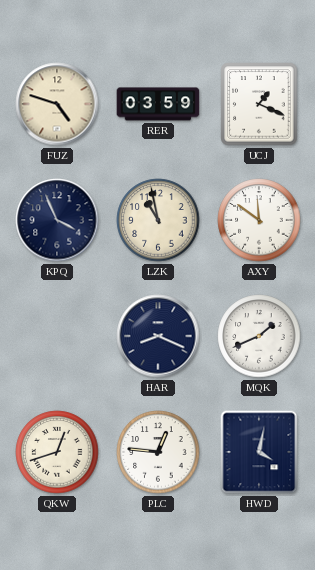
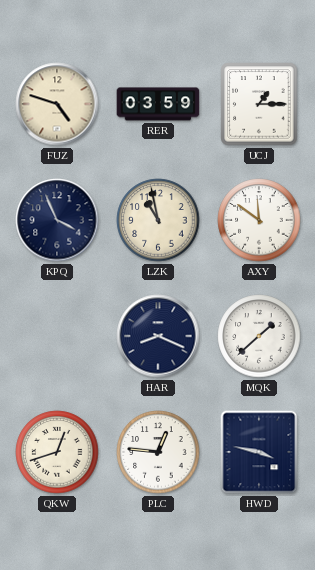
UCJ: 1:19 -> 1:15 (259, 104)
MQK: 1:41 -> 1:38 (259, 336)
HWD: 4:02 -> 3:47 (259, 452)
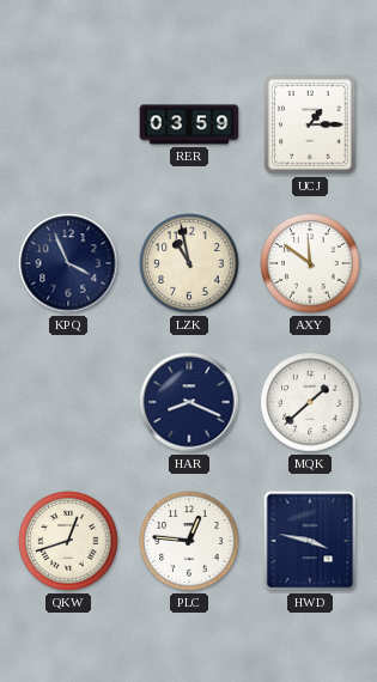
FUZ: 4:48 -> none (57, 104)
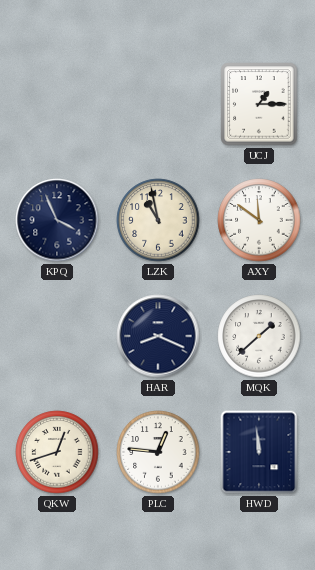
RER: 03:59 -> none (189, 124)
HWD: 3:47 -> 11:59 (259, 452)
